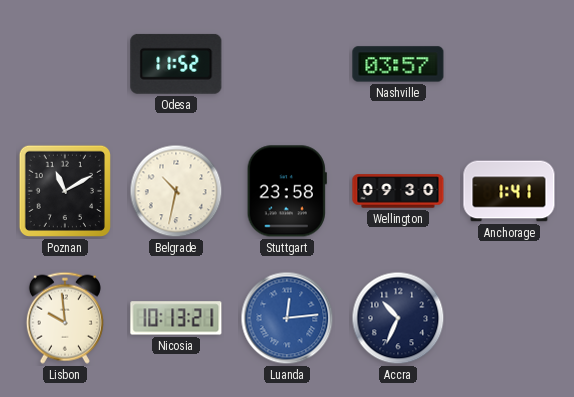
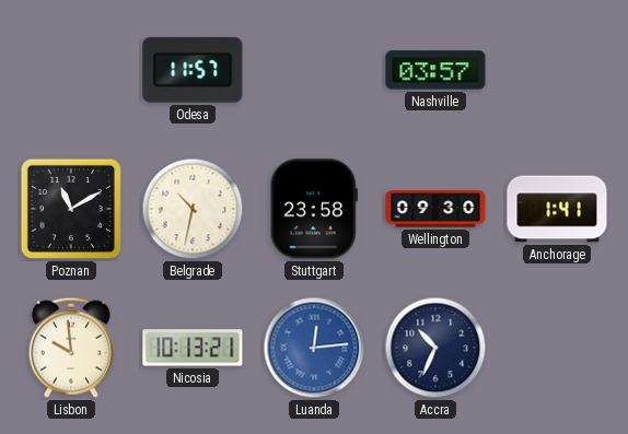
Odesa: 11:52 -> 11:57 (193, 70)
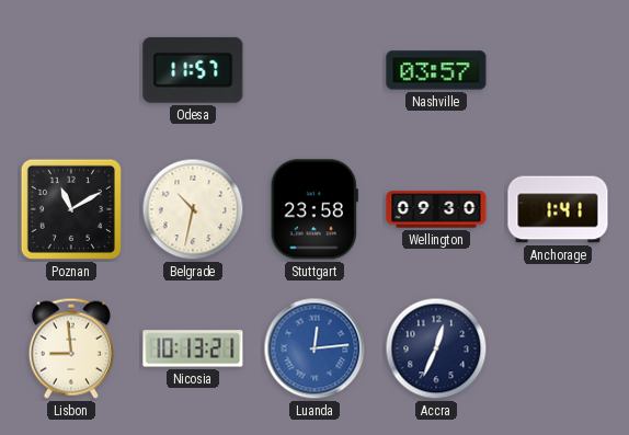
Lisbon: 9:59 -> 8:59 (71, 348)
Accra: 10:34 -> 12:34 (436, 348)
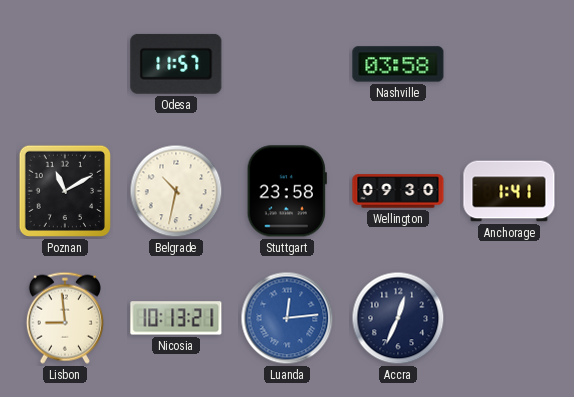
Nashville: 03:57 -> 03:58 (398, 64)
